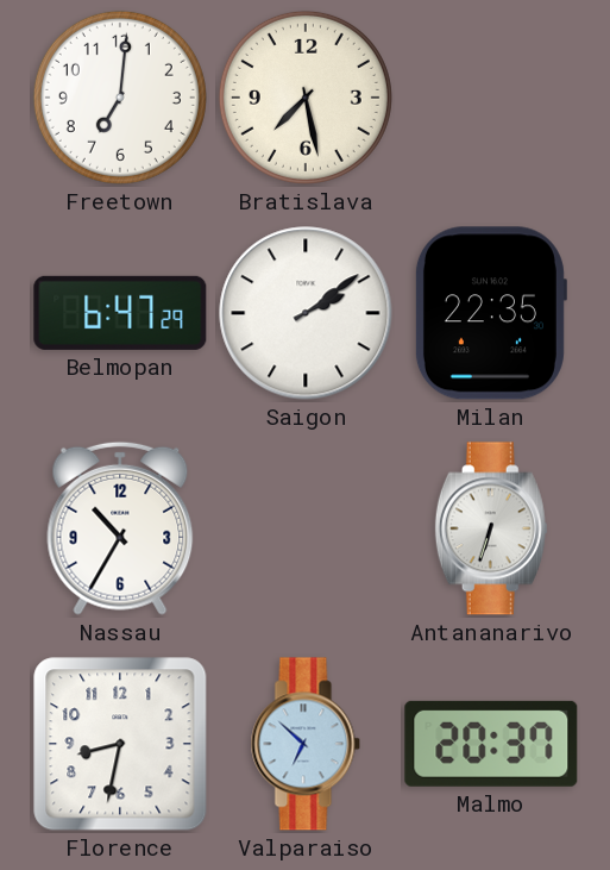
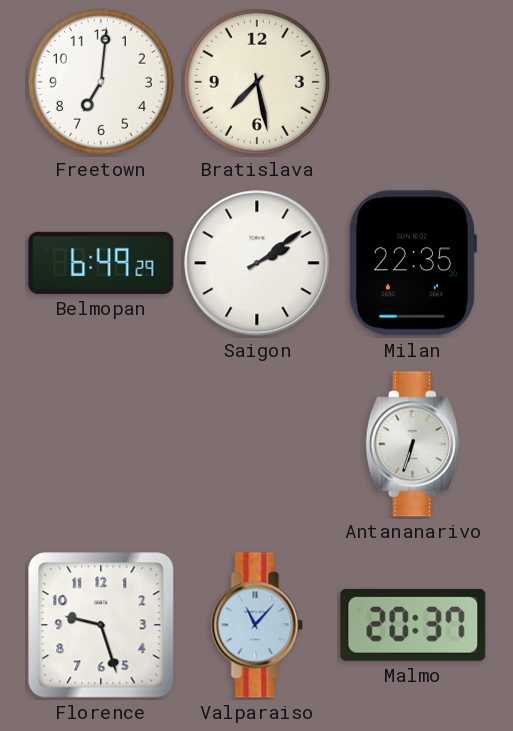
Belmopan: 6:47 -> 6:49 (101, 263)
Nassau: 10:35 -> none (120, 528)
Florence: 8:32 -> 9:27 (101, 625)
Valparaiso: 6:52 -> 11:07 (257, 625)
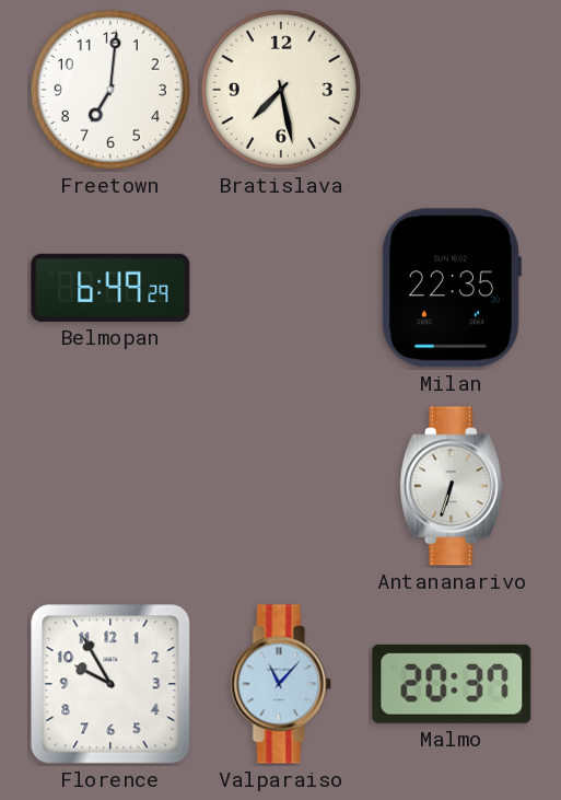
Saigon: 2:09 -> none (257, 263)
Florence: 9:27 -> 9:55 (110, 684)
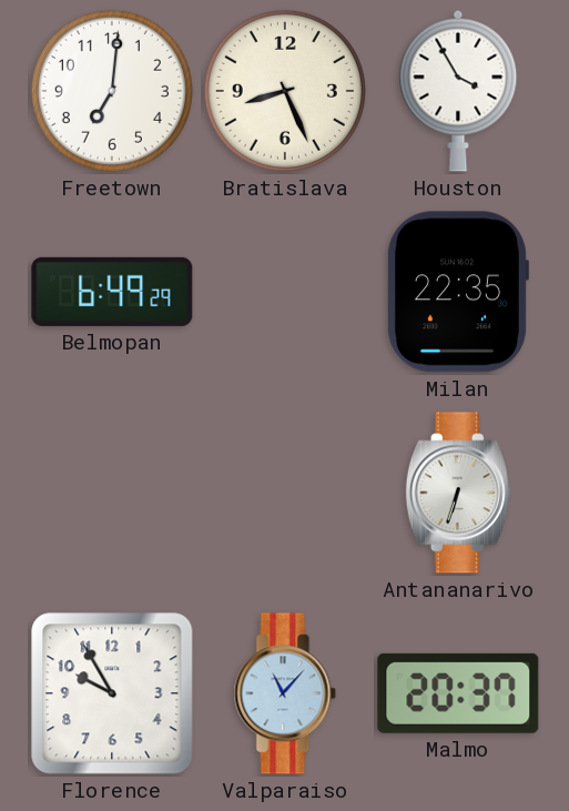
Bratislava: 7:28 -> 8:26 (285, 91)
Houston: none -> 3:55 (458, 91)
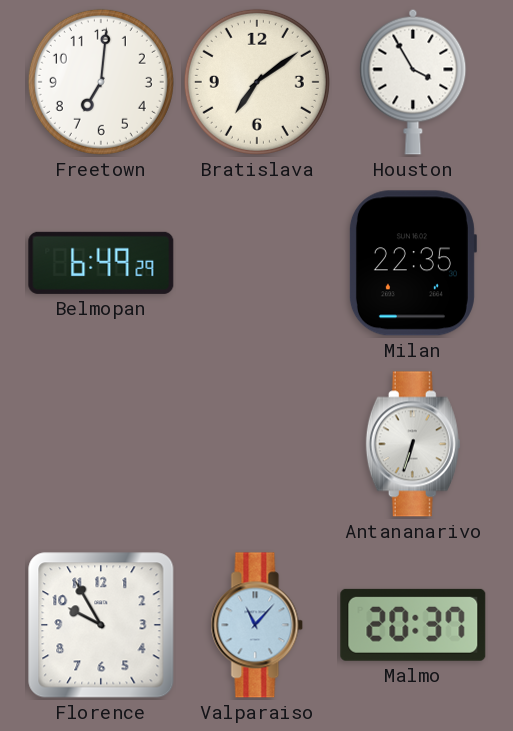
Bratislava: 8:26 -> 7:09 (257, 82)
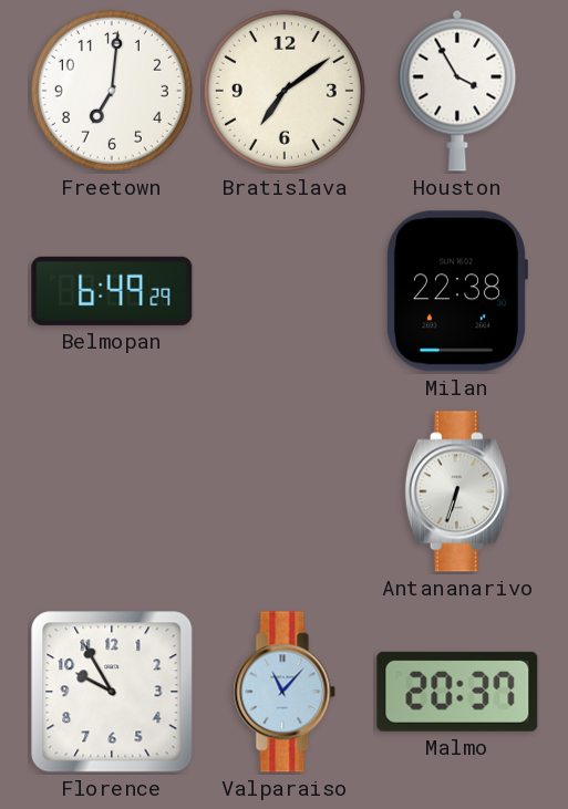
Milan: 22:35 -> 22:38 (456, 291)
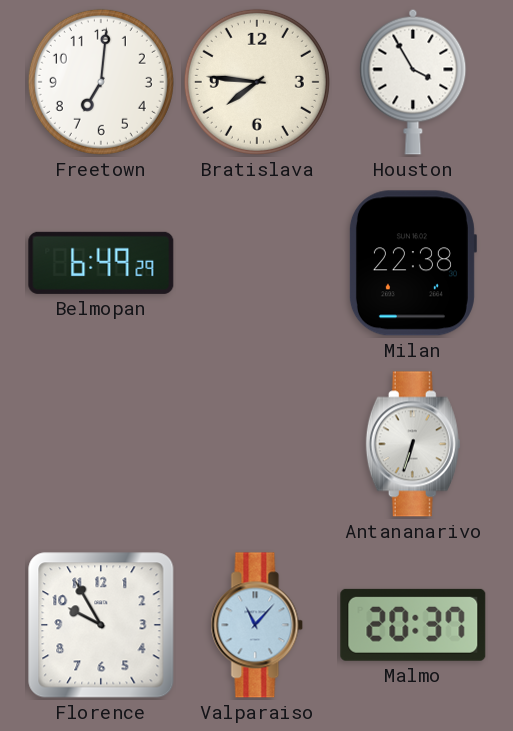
Bratislava: 7:09 -> 7:46 (257, 82)
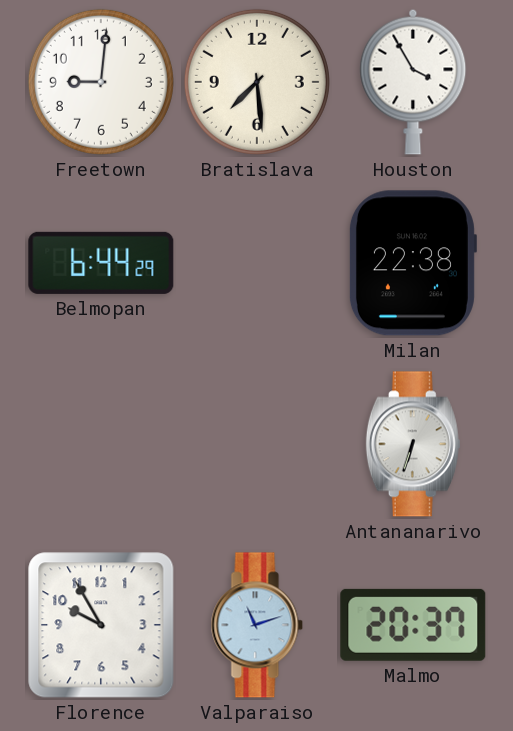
Freetown: 7:01 -> 9:01 (101, 82)
Bratislava: 7:46 -> 7:29 (257, 82)
Belmopan: 6:49 -> 6:44 (101, 263)
Valparaiso: 11:07 -> 11:12 (257, 625)
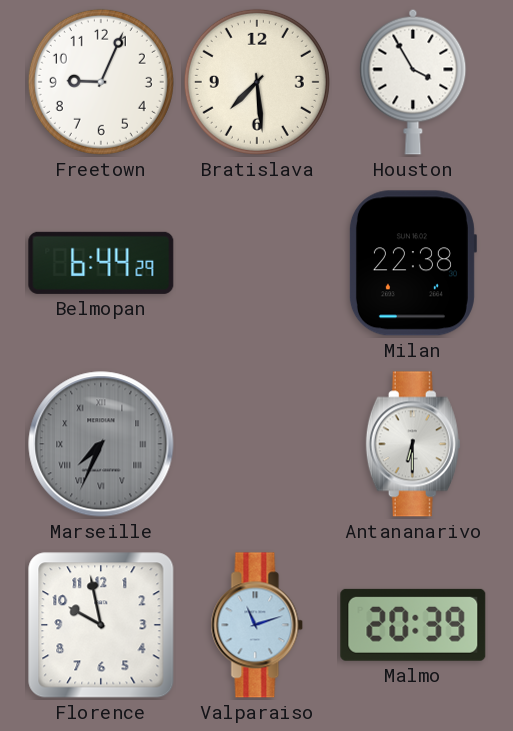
Freetown: 9:01 -> 9:04 (101, 82)
Marseille: none -> 7:34 (101, 444)
Antananarivo: 6:33 -> 6:30 (413, 444)
Florence: 9:55 -> 9:58 (101, 625)
Malmo: 20:37 -> 20:39 (413, 625)
